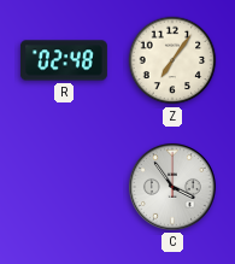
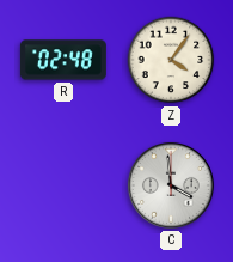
Z: 7:06 -> 4:06 (171, 60)
C: 3:54 -> 3:59 (171, 185)
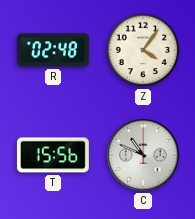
T: none -> 15:56 (53, 155)
C: 3:59 -> 10:49 (143, 155)
